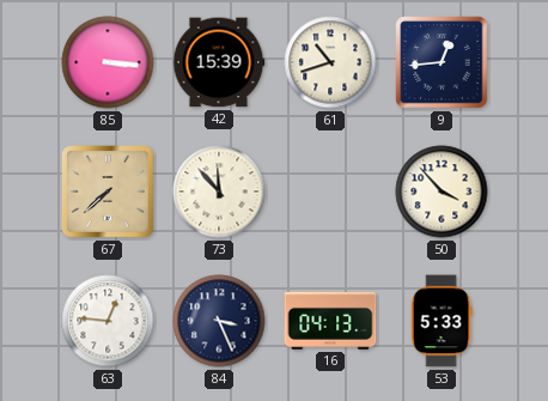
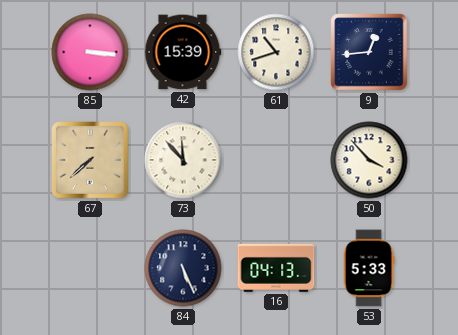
63: 12:46 -> none (108, 321)
84: 3:26 -> 5:26 (183, 268)
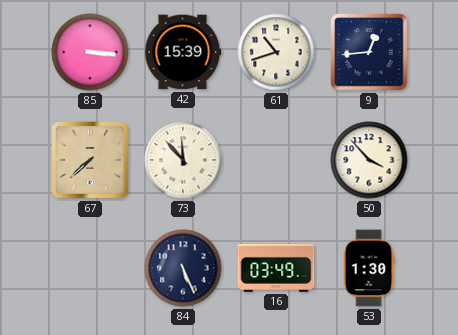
16: 04:13 -> 03:49 (276, 268)
53: 5:33 -> 1:30 (369, 268)
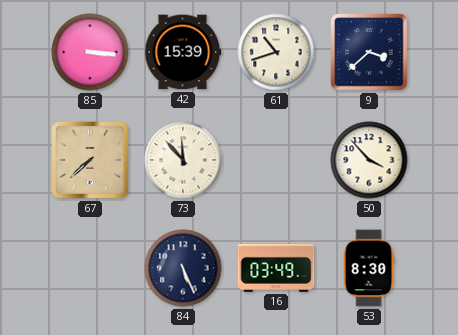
9: 12:44 -> 3:38 (369, 52)
53: 1:30 -> 8:30 (369, 268)
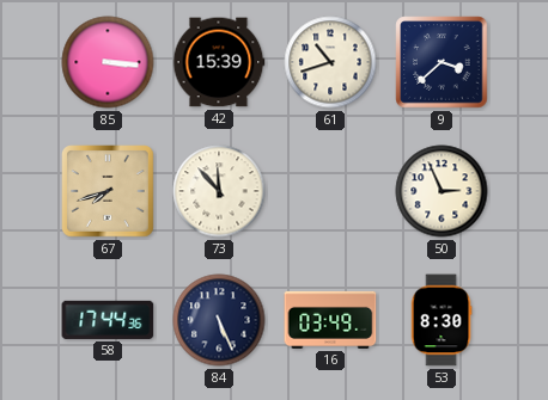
67: 7:38 -> 7:42 (109, 192)
50: 3:53 -> 2:56 (442, 191)
58: none -> 17:44 (108, 320)
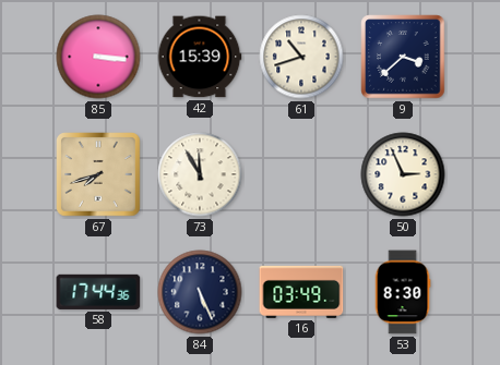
73: 11:53 -> 11:55 (200, 174)
